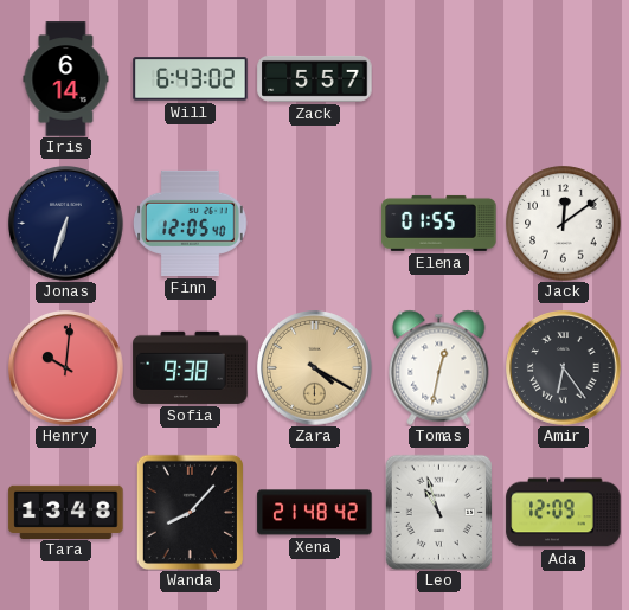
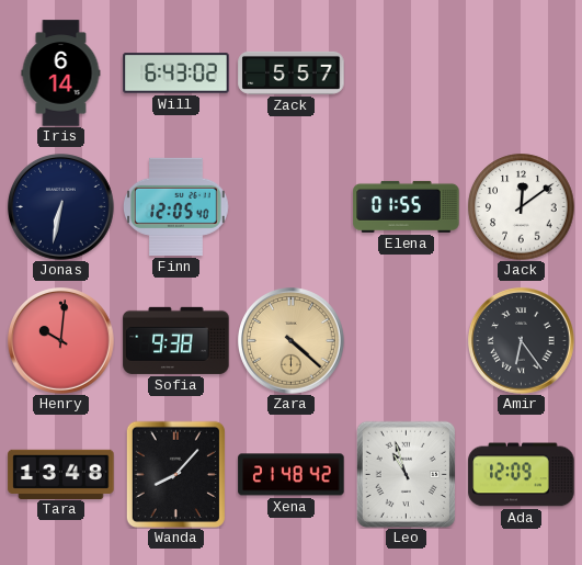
Jonas: 6:33 -> 6:32 (61, 207)
Zara: 4:20 -> 4:22 (292, 341)
Tomas: 12:32 -> none (439, 367)
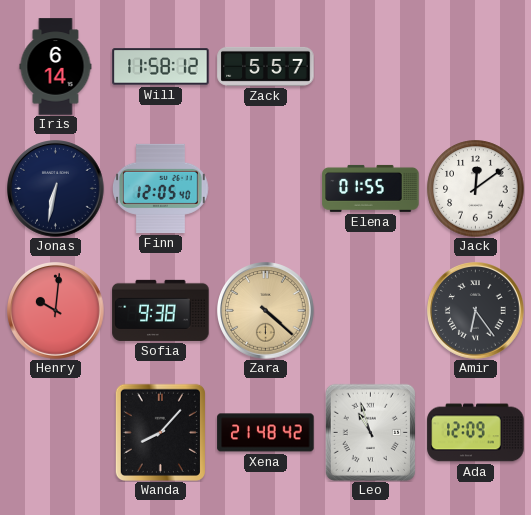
Will: 6:43 -> 11:58 (161, 67)
Tara: 13:48 -> none (61, 474)
